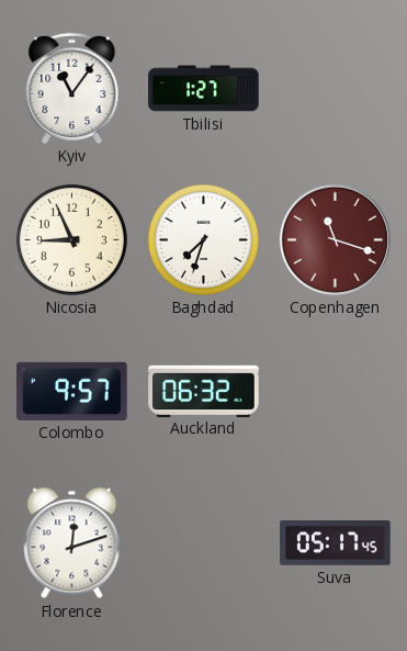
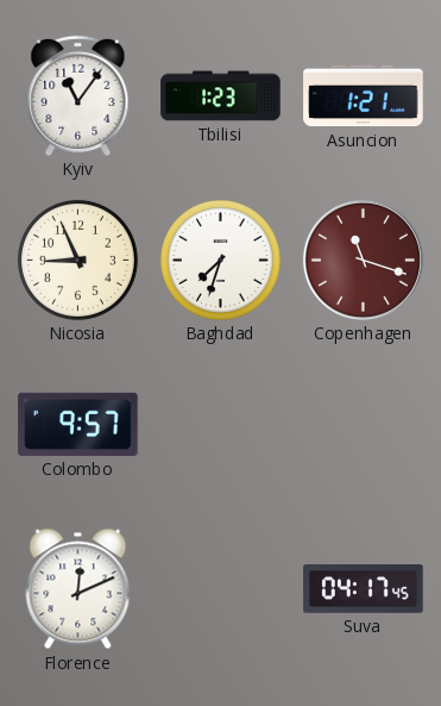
Tbilisi: 1:27 -> 1:23 (221, 96)
Asuncion: none -> 1:21 (364, 96)
Auckland: 06:32 -> none (204, 391)
Florence: 12:12 -> 12:11 (78, 589)
Suva: 05:17 -> 04:17 (364, 589)
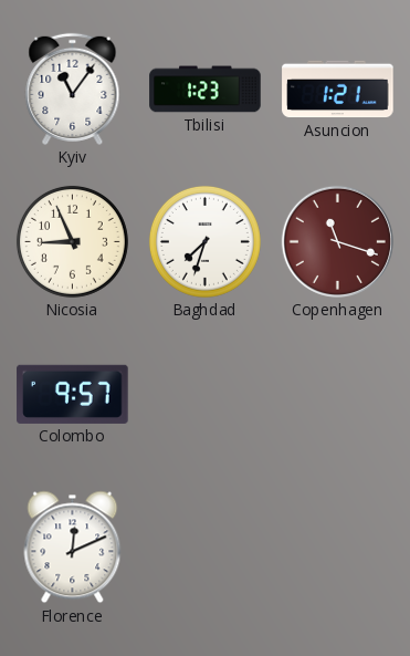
Suva: 04:17 -> none (364, 589)
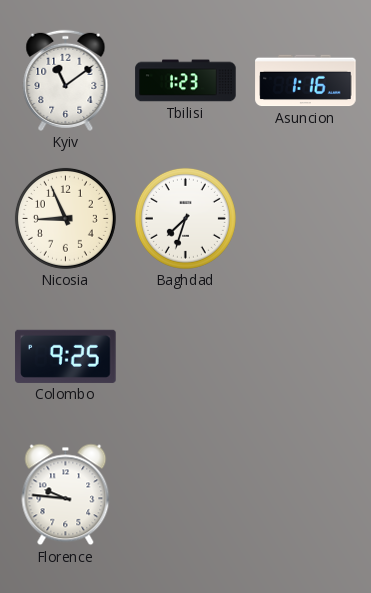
Kyiv: 11:06 -> 11:09 (66, 80)
Asuncion: 1:21 -> 1:16 (306, 81)
Copenhagen: 11:18 -> none (337, 241)
Colombo: 9:57 -> 9:25 (66, 356)
Florence: 12:11 -> 9:46 (66, 495)
